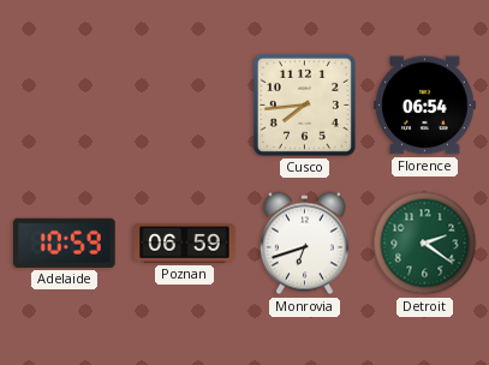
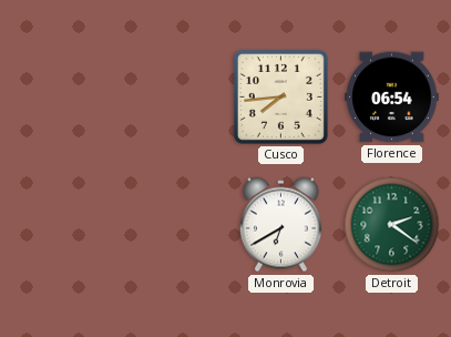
Adelaide: 10:59 -> none (65, 243)
Poznan: 06:59 -> none (185, 244)
Monrovia: 6:42 -> 6:40 (280, 225)
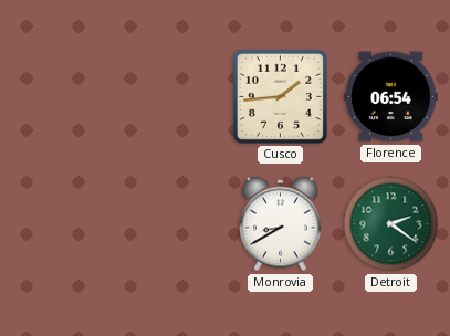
Cusco: 7:44 -> 1:44 (280, 96)
Monrovia: 6:40 -> 8:40 (280, 224)
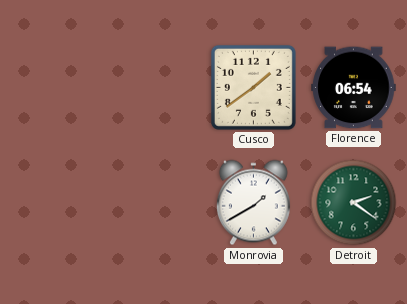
Cusco: 1:44 -> 1:39 (253, 87)
Monrovia: 8:40 -> 1:40 (253, 203)
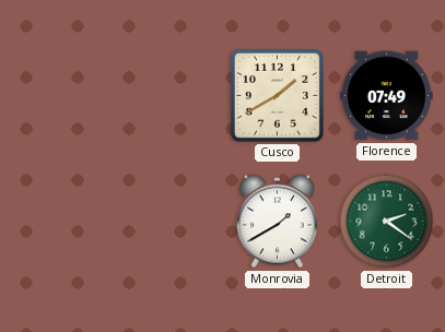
Cusco: 1:39 -> 1:40 (277, 95)
Florence: 06:54 -> 07:49 (387, 96)
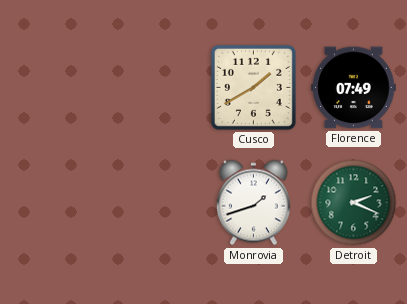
Monrovia: 1:40 -> 1:42 (253, 203)
Detroit: 2:21 -> 2:19 (354, 203)
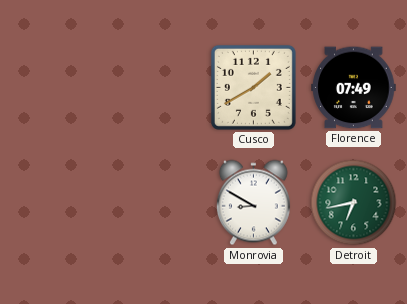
Monrovia: 1:42 -> 8:50 (253, 203)
Detroit: 2:19 -> 6:43 (354, 203)
